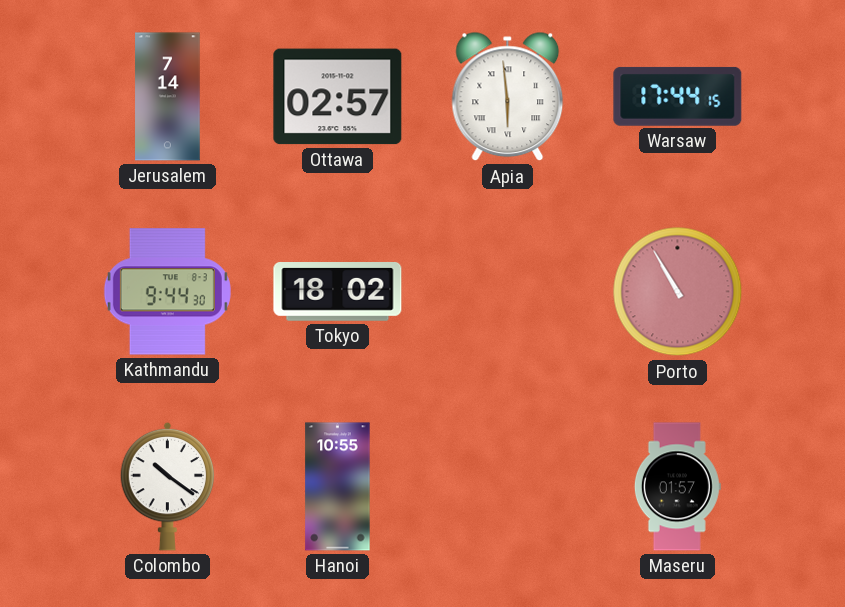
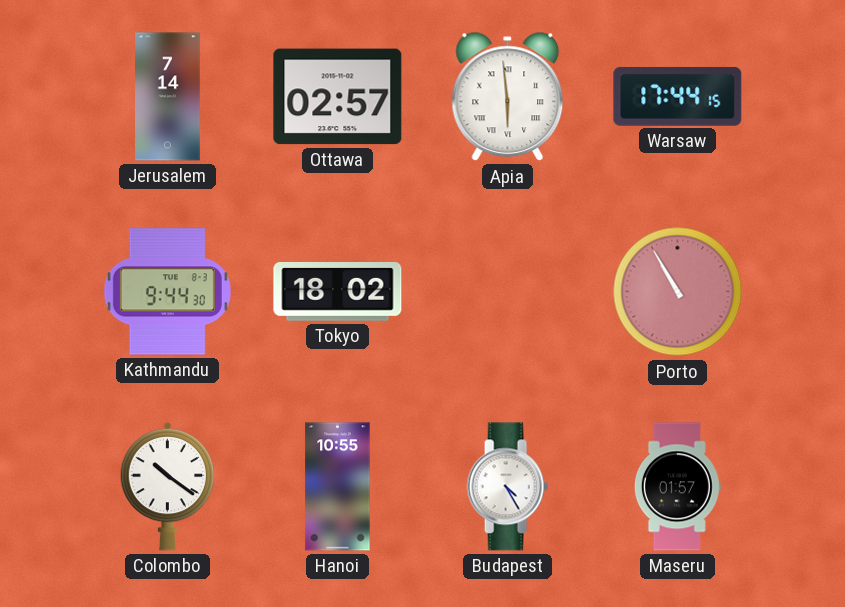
Budapest: none -> 4:25 (507, 487)
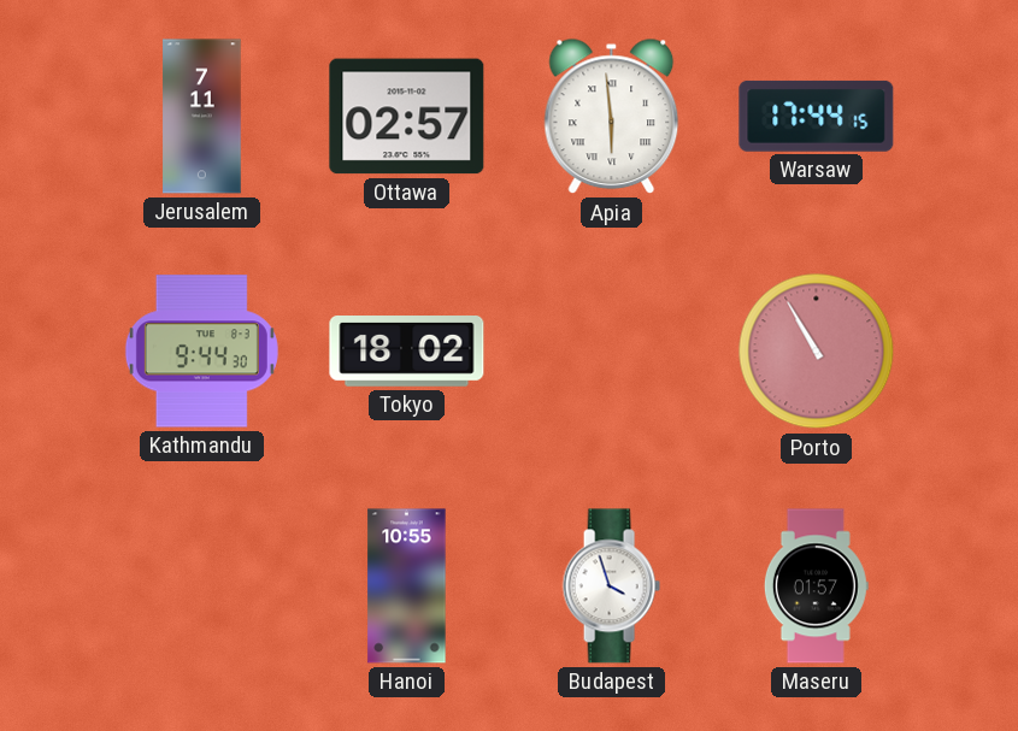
Jerusalem: 7:14 -> 7:11 (202, 117)
Colombo: 10:21 -> none (168, 486)
Budapest: 4:25 -> 3:57 (611, 586)
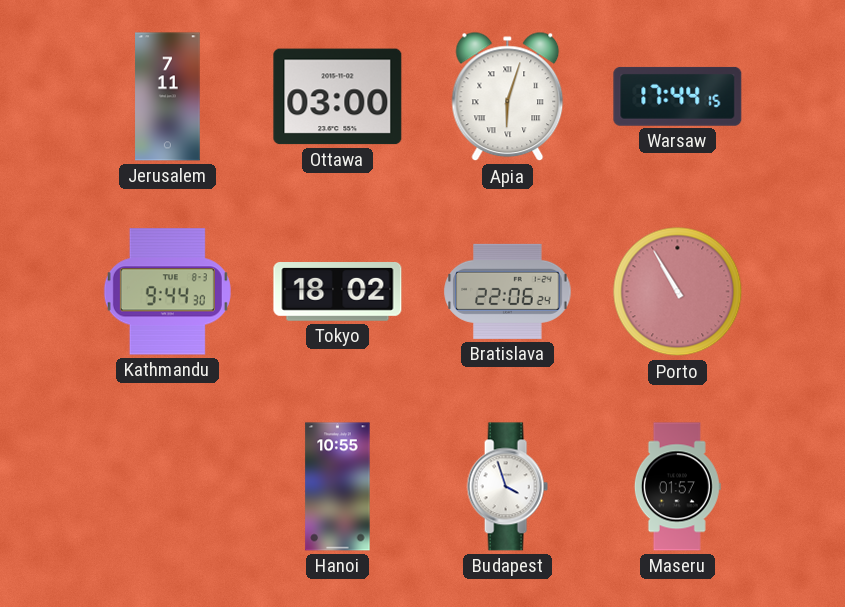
Ottawa: 02:57 -> 03:00 (338, 97)
Apia: 5:59 -> 6:03 (508, 97)
Bratislava: none -> 22:06 (508, 291)
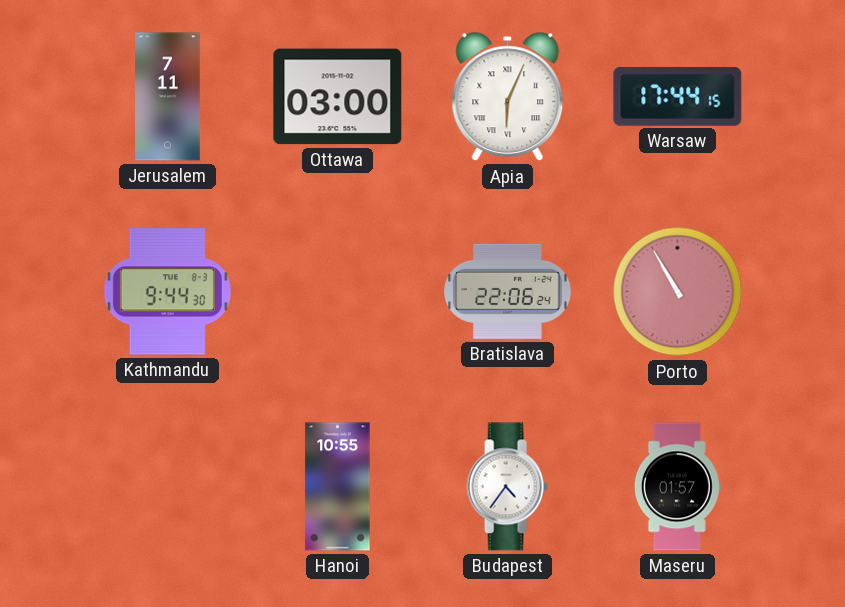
Apia: 6:03 -> 6:04 (508, 97)
Tokyo: 18:02 -> none (338, 292)
Budapest: 3:57 -> 4:36 (507, 487)
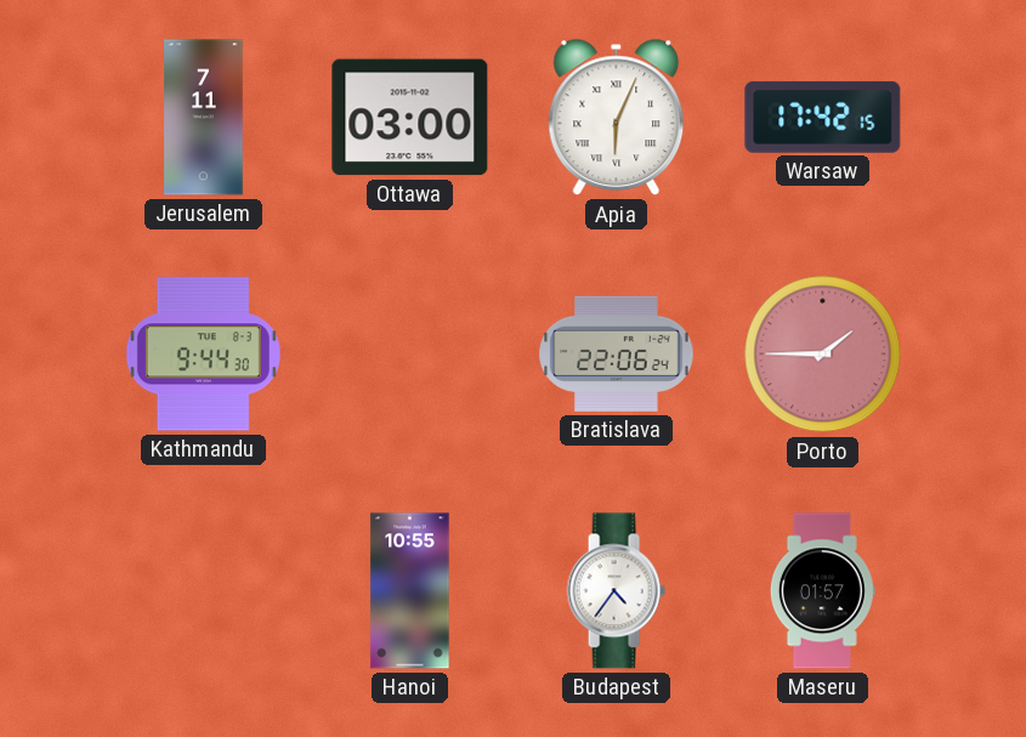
Warsaw: 17:44 -> 17:42 (823, 117)
Porto: 10:55 -> 1:45 (823, 355)
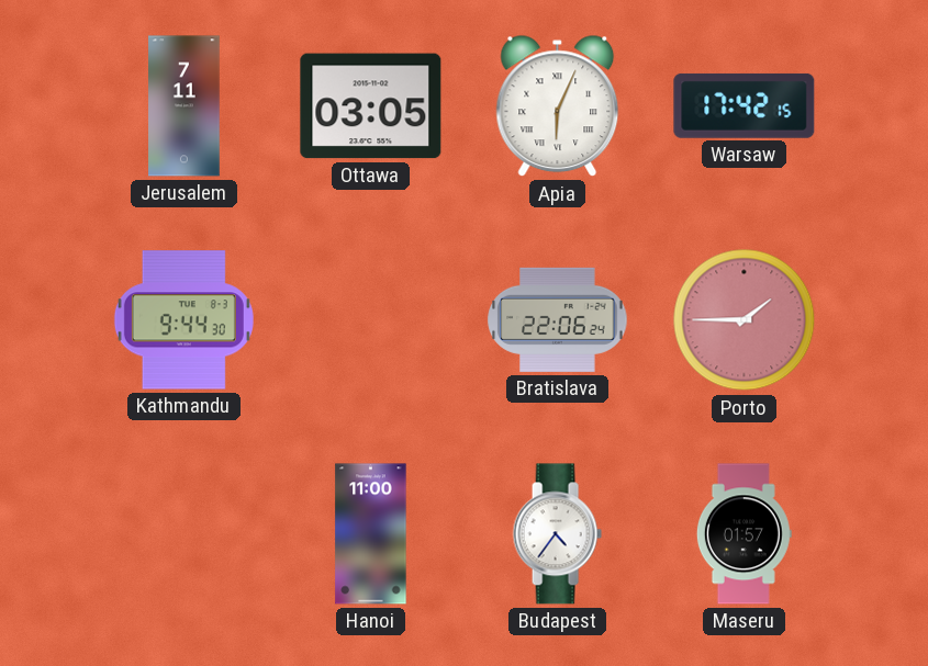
Ottawa: 03:00 -> 03:05 (371, 106)
Hanoi: 10:55 -> 11:00 (371, 534)
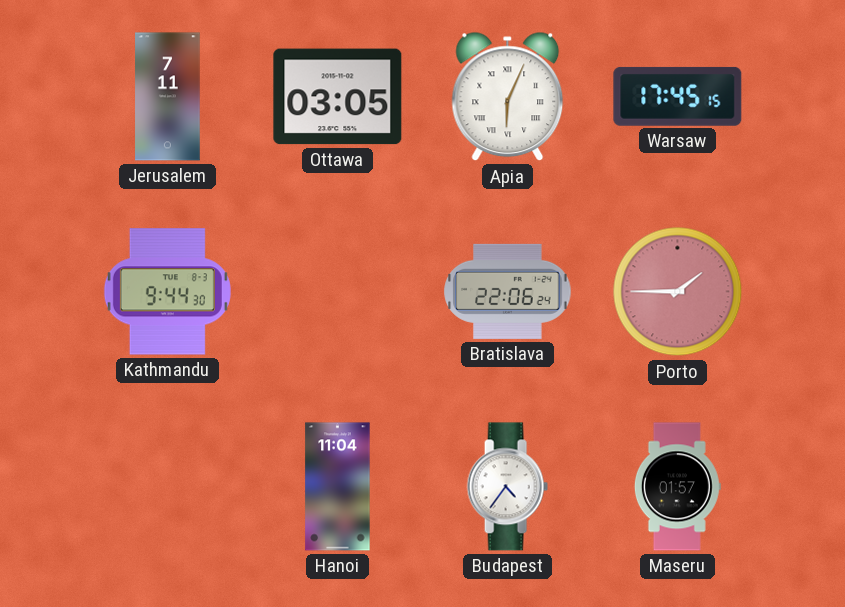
Warsaw: 17:42 -> 17:45 (678, 96)
Hanoi: 11:00 -> 11:04 (338, 487)
